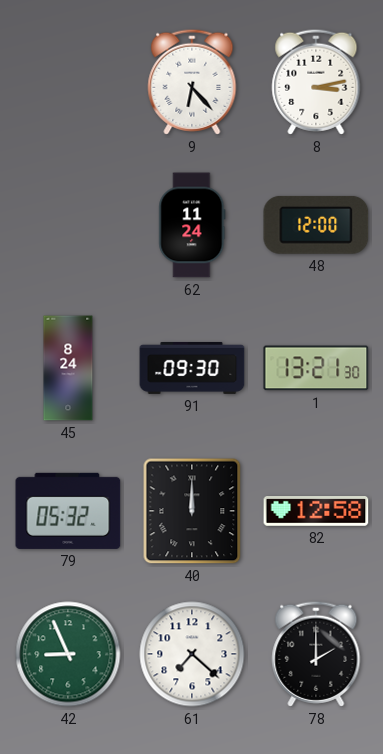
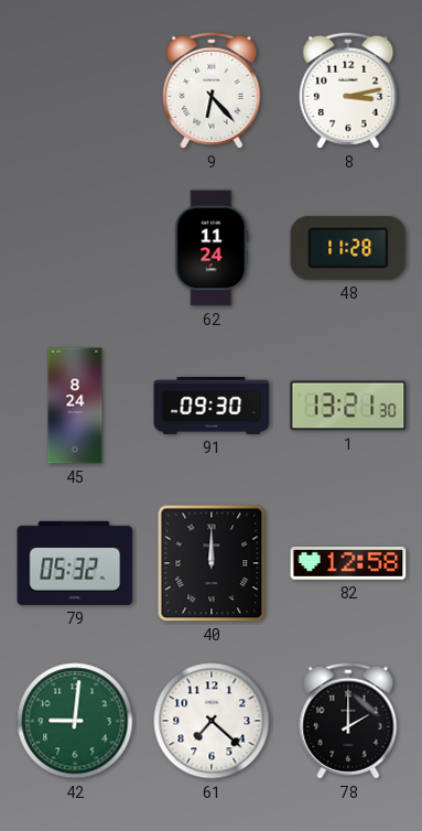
48: 12:00 -> 11:28 (348, 248)
42: 8:56 -> 9:01 (75, 721)
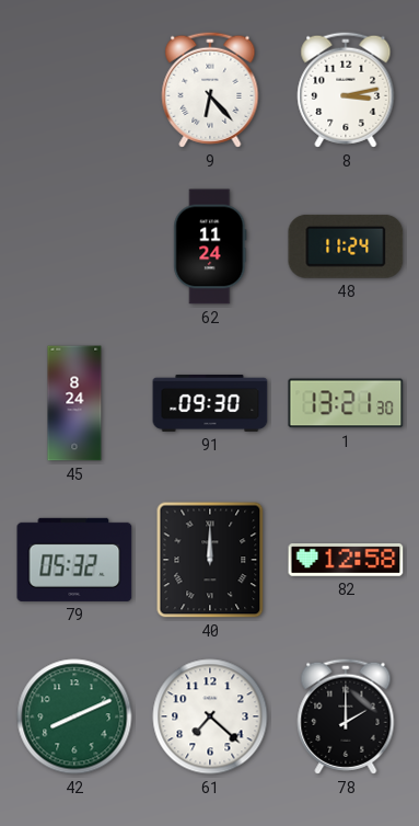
48: 11:28 -> 11:24 (346, 246)
42: 9:01 -> 8:11 (74, 716)
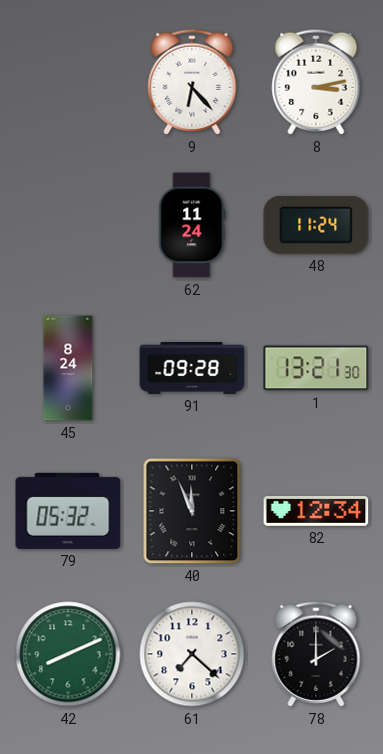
91: 09:30 -> 09:28 (192, 368)
40: 12:00 -> 11:56 (192, 511)
82: 12:58 -> 12:34 (316, 511)
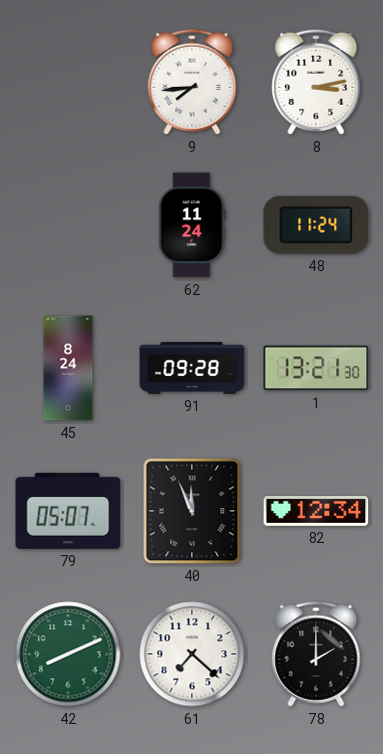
9: 6:23 -> 7:44 (192, 82)
79: 05:32 -> 05:07 (68, 511)
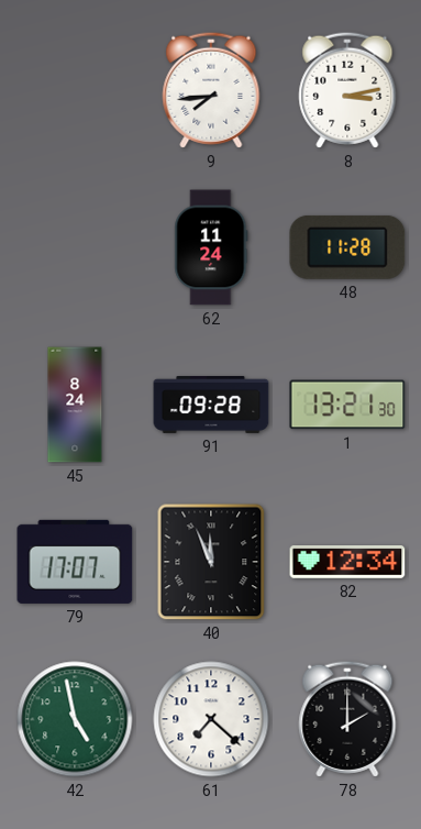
48: 11:24 -> 11:28 (347, 247)
79: 05:07 -> 17:07 (75, 562)
42: 8:11 -> 4:58 (75, 719)
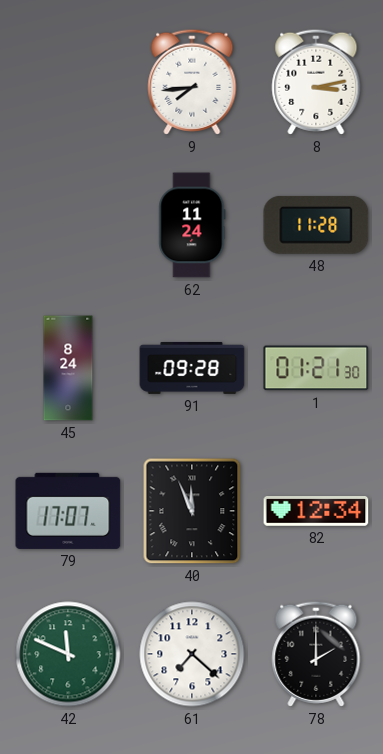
1: 13:21 -> 01:21 (316, 368)
42: 4:58 -> 11:49 (68, 654)
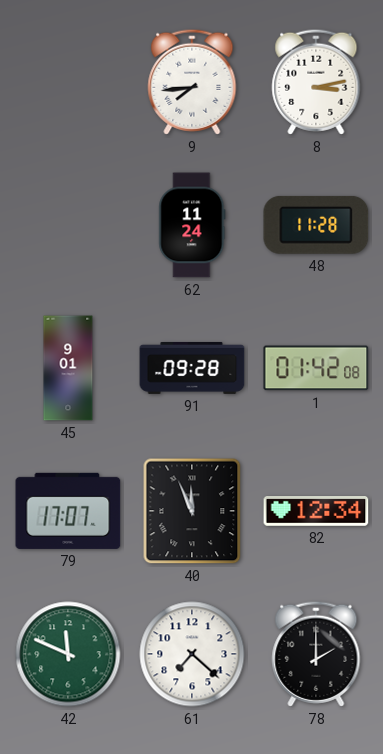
45: 8:24 -> 9:01 (68, 368)
1: 01:21 -> 01:42 (316, 368)
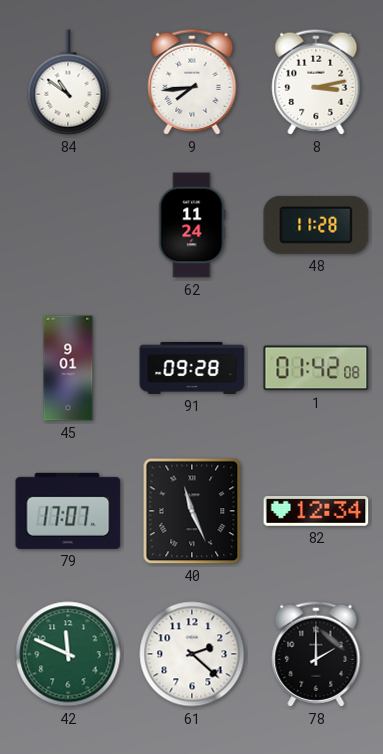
84: none -> 10:51 (68, 82)
40: 11:56 -> 11:26 (192, 511)
61: 7:22 -> 2:22 (192, 654)
